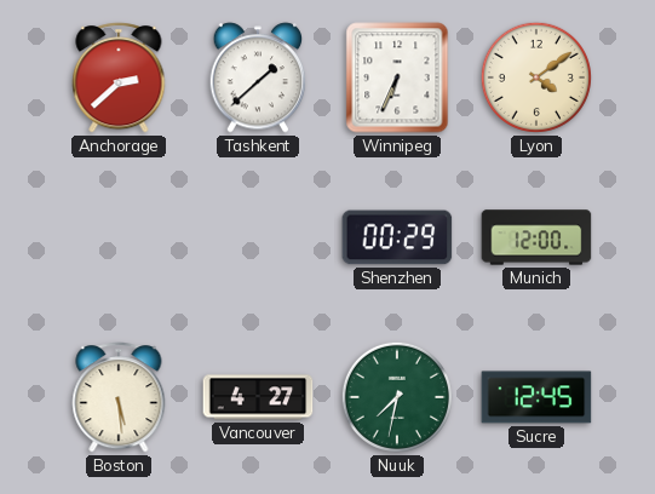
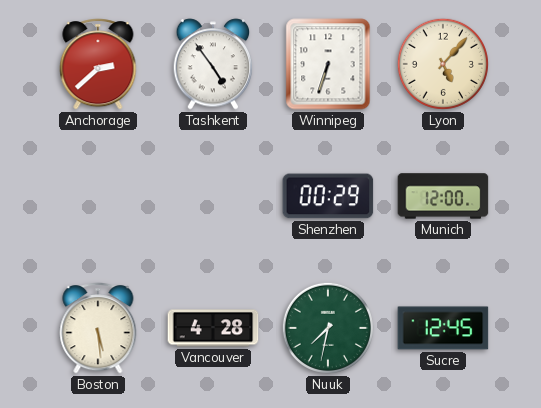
Tashkent: 1:38 -> 4:54 (213, 64)
Winnipeg: 6:34 -> 6:33 (328, 64)
Lyon: 4:09 -> 5:07 (443, 64)
Vancouver: 4:27 -> 4:28 (213, 328)
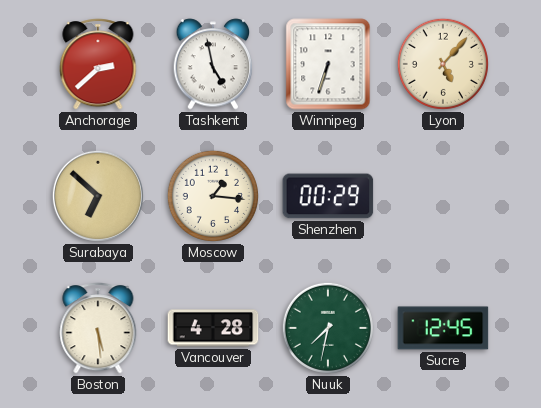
Tashkent: 4:54 -> 4:58 (213, 64)
Surabaya: none -> 6:52 (98, 196)
Moscow: none -> 1:16 (213, 196)
Munich: 12:00 -> none (443, 196)
